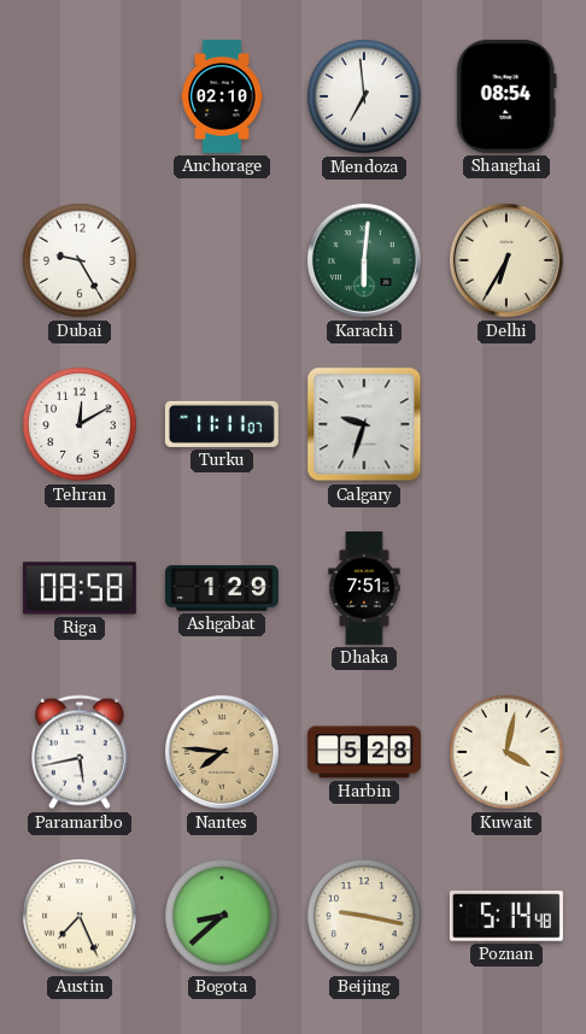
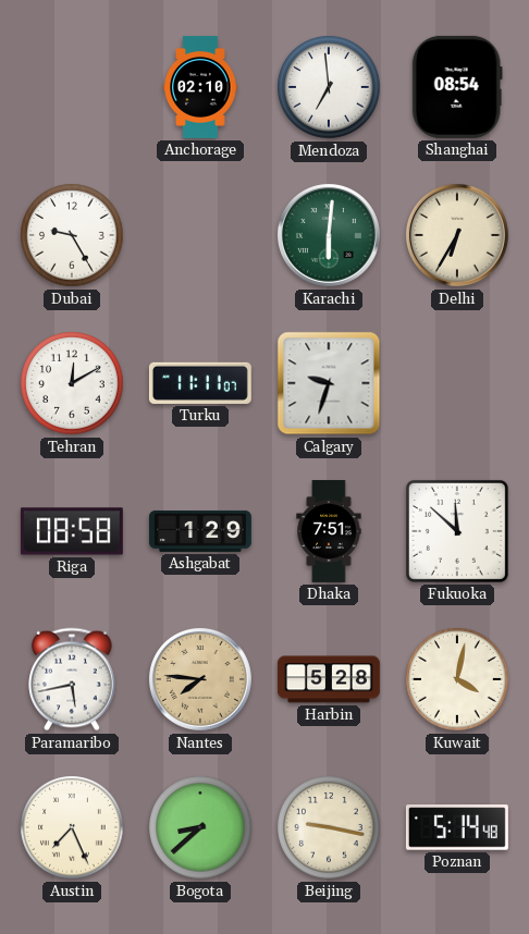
Fukuoka: none -> 11:52 (457, 531)
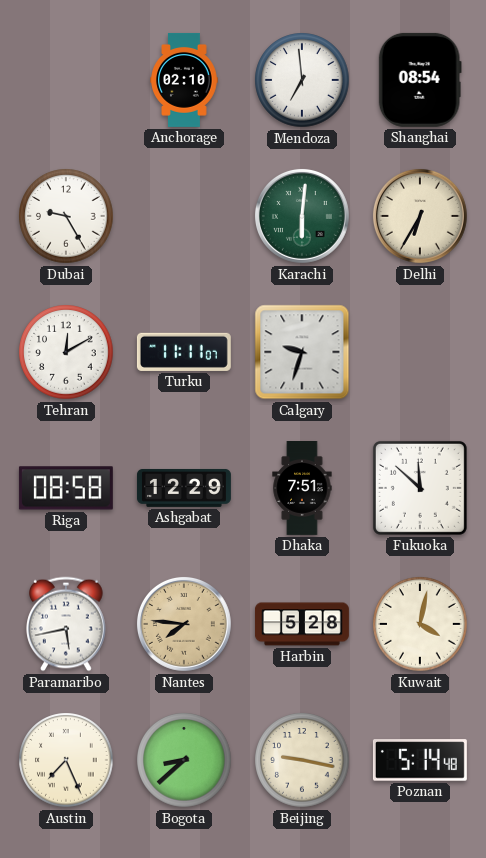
Ashgabat: 1:29 -> 12:29 (184, 488)
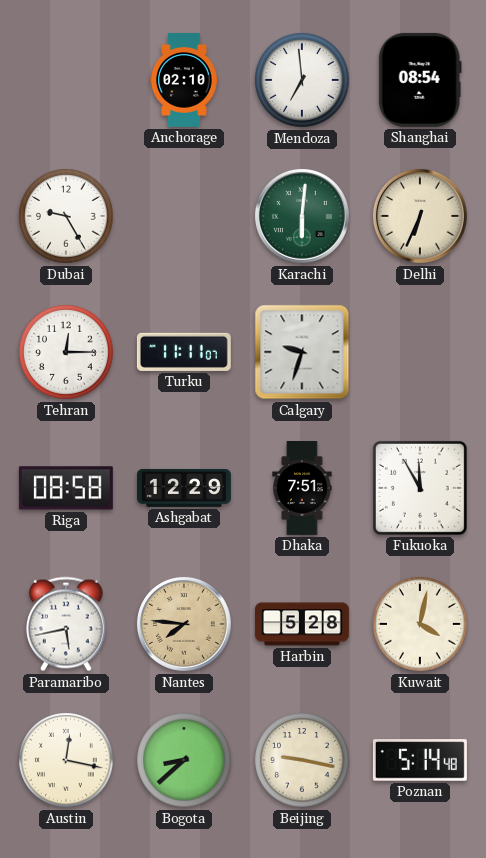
Delhi: 6:35 -> 6:34 (420, 216)
Tehran: 12:10 -> 12:15 (66, 352)
Fukuoka: 11:52 -> 11:55 (420, 488)
Austin: 7:26 -> 12:17 (66, 760)
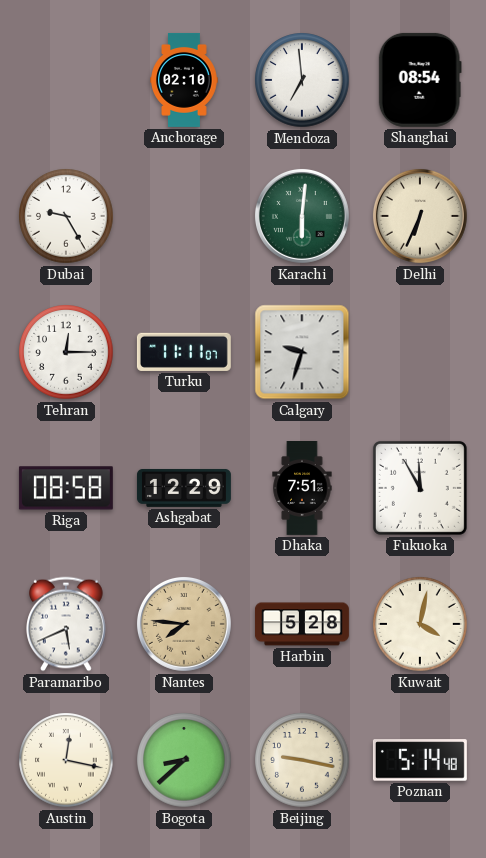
Paramaribo: 5:43 -> 5:41 (66, 624)
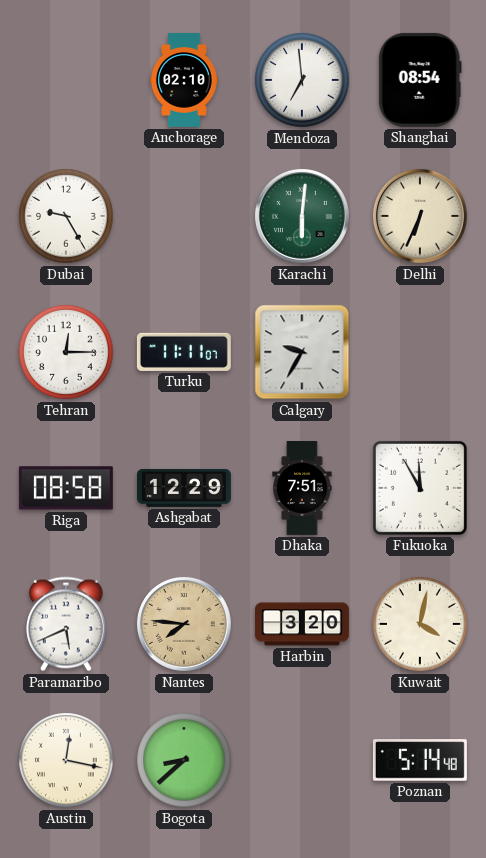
Calgary: 9:33 -> 9:35 (302, 352)
Harbin: 5:28 -> 3:20 (302, 624)
Beijing: 9:17 -> none (302, 760)
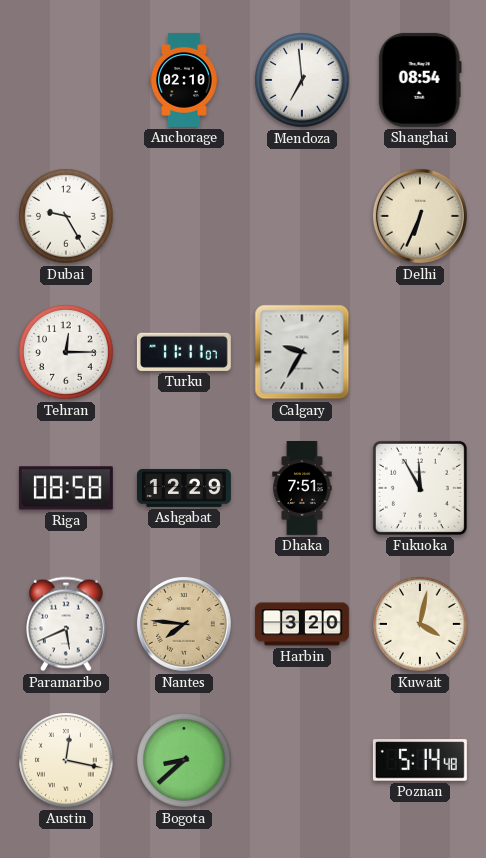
Karachi: 6:01 -> none (302, 216)
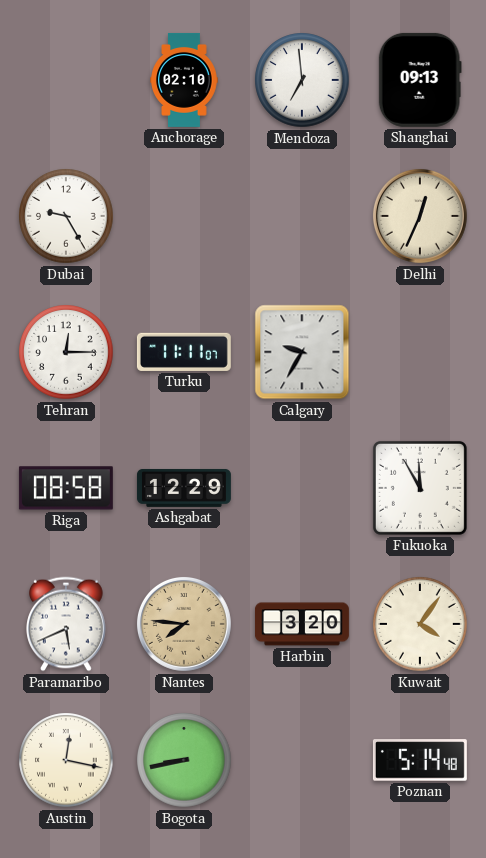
Shanghai: 08:54 -> 09:13 (420, 80)
Delhi: 6:34 -> 12:34 (420, 216)
Dhaka: 7:51 -> none (302, 489)
Kuwait: 4:02 -> 4:06 (420, 624)
Bogota: 8:38 -> 8:43 (184, 760)
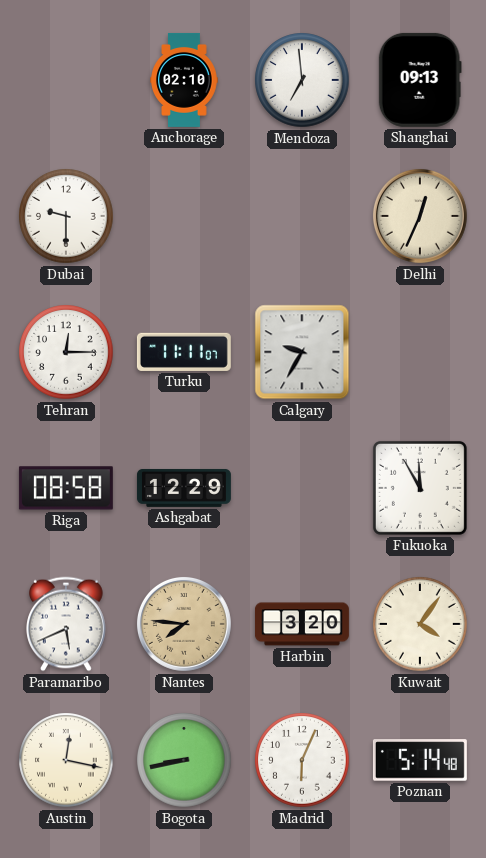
Dubai: 9:25 -> 9:30 (66, 216)
Madrid: none -> 6:04 (302, 760)
